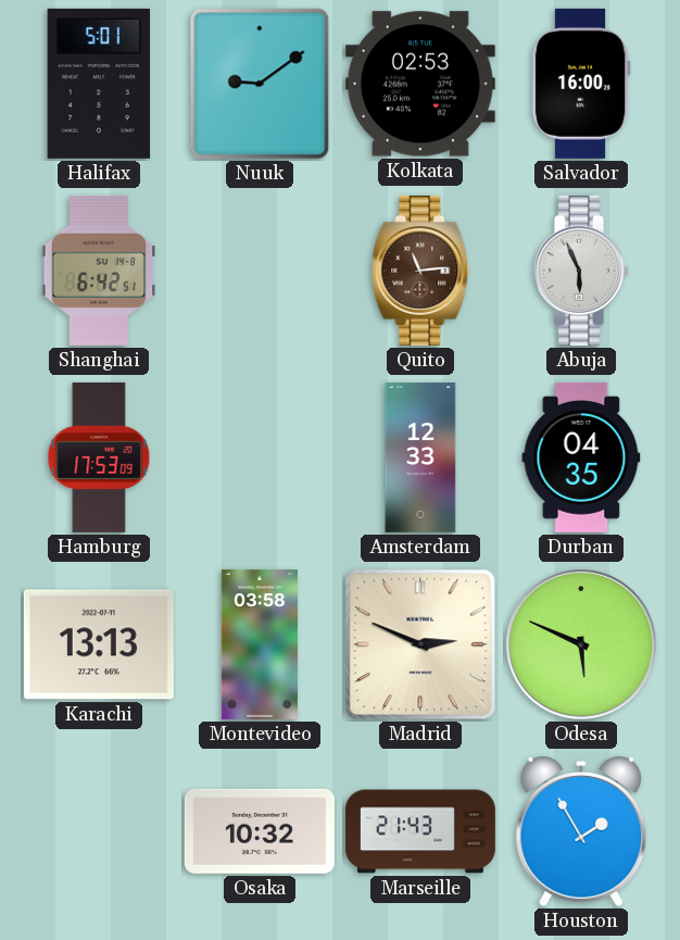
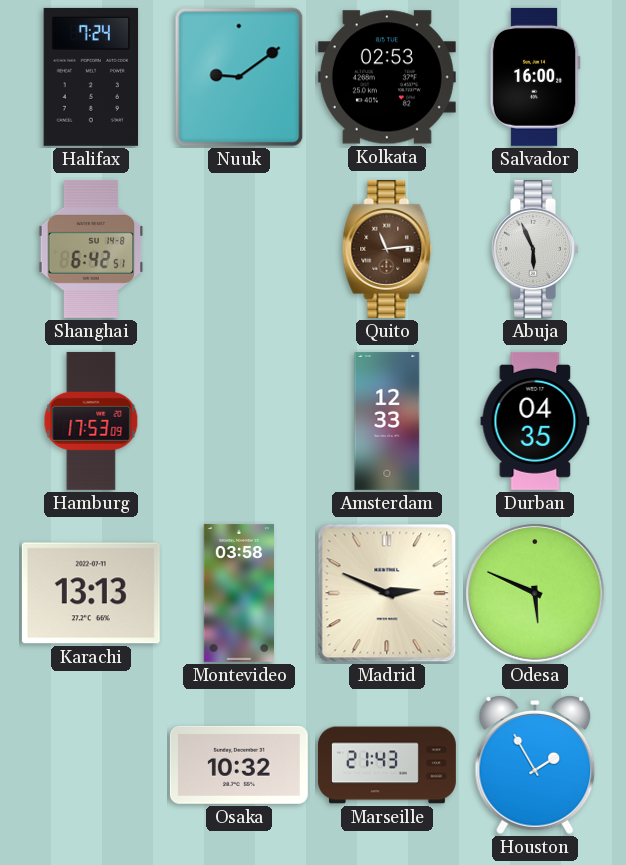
Halifax: 5:01 -> 7:24 (91, 77)
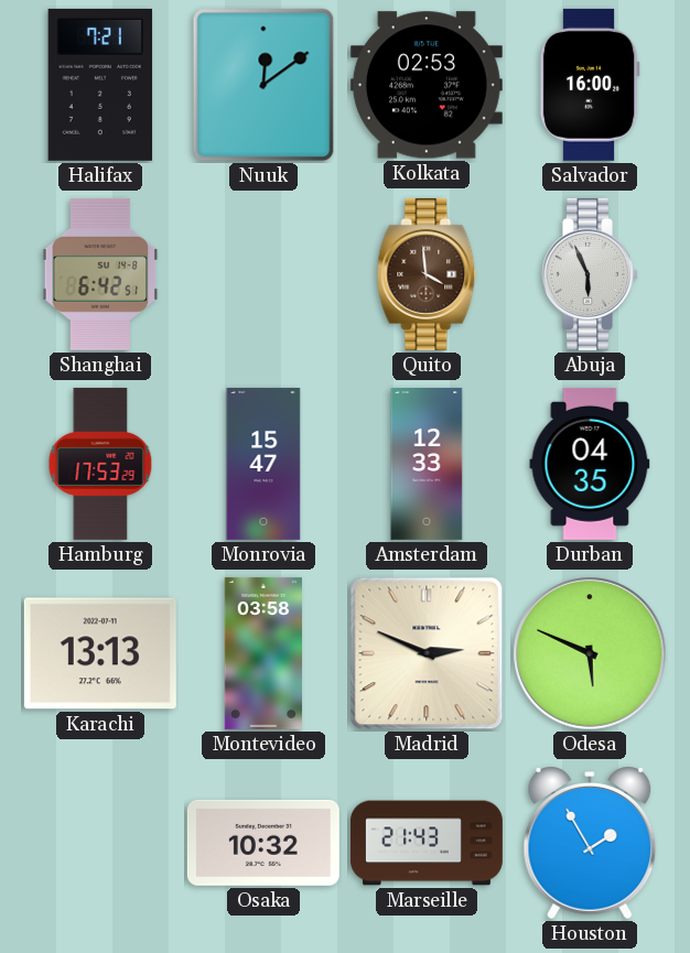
Halifax: 7:24 -> 7:21 (100, 85)
Nuuk: 9:09 -> 12:09 (263, 85)
Quito: 11:14 -> 3:59 (427, 274)
Hamburg: 17:53:09 -> 17:53:29 (100, 464)
Monrovia: none -> 15:47 (263, 464)
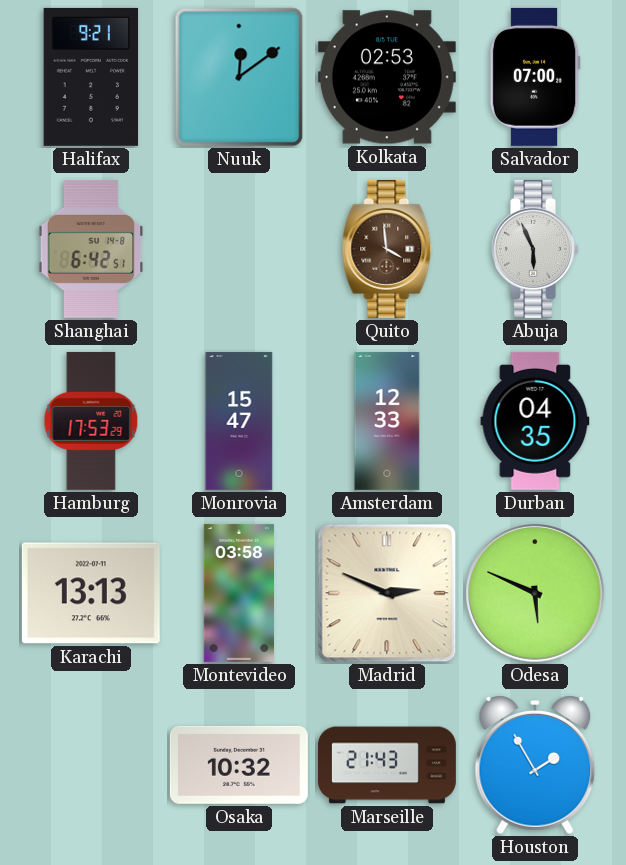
Halifax: 7:21 -> 9:21 (91, 77)
Salvador: 16:00 -> 07:00 (535, 77)
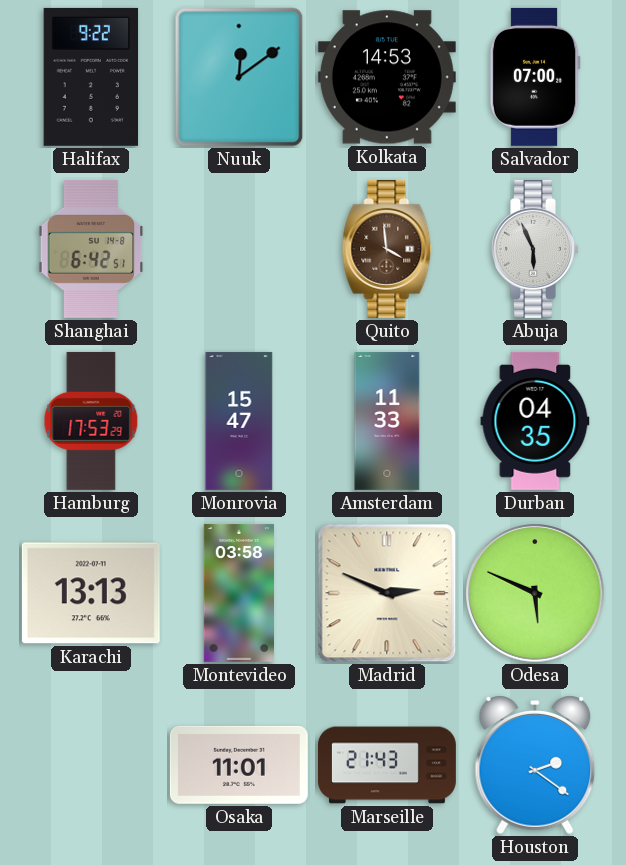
Halifax: 9:21 -> 9:22 (91, 77)
Kolkata: 02:53 -> 14:53 (387, 77)
Amsterdam: 12:33 -> 11:33 (387, 421)
Osaka: 10:32 -> 11:01 (239, 765)
Houston: 1:55 -> 2:21 (535, 765)
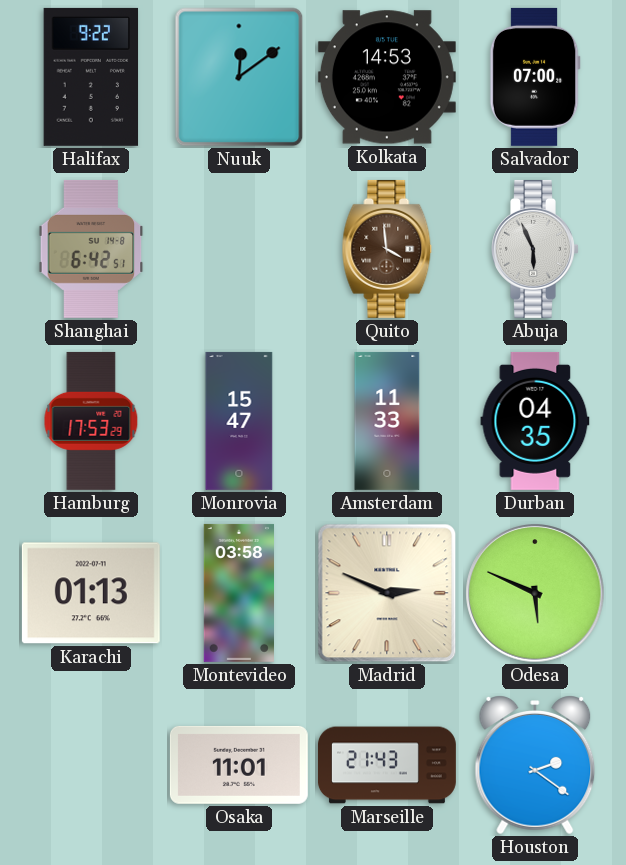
Karachi: 13:13 -> 01:13 (91, 593)
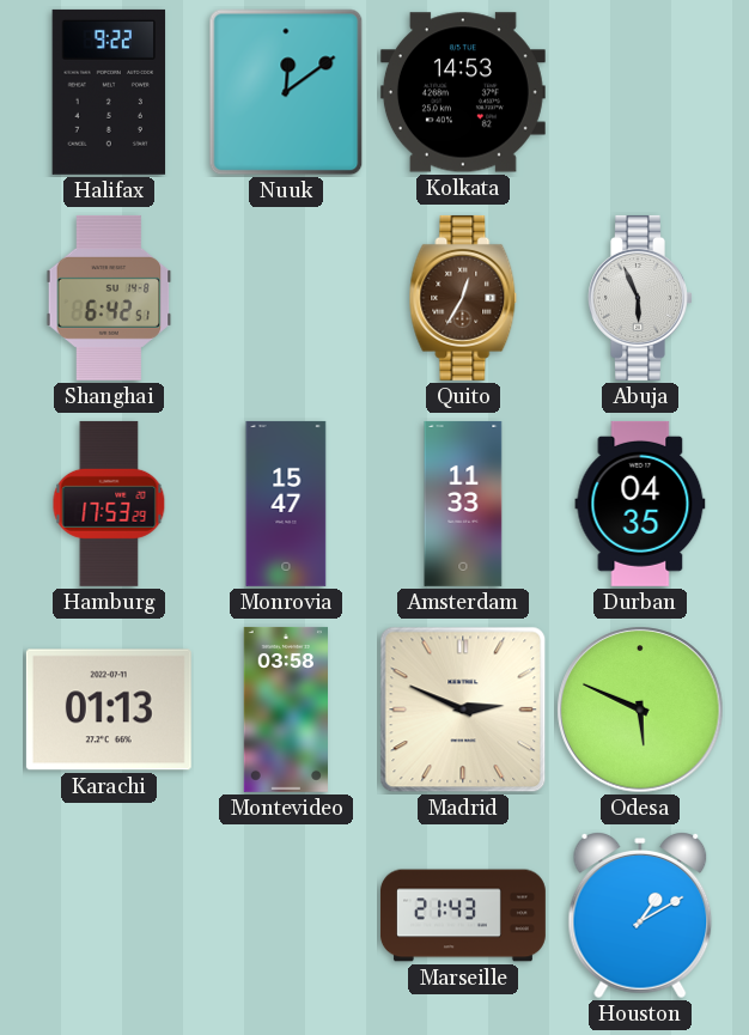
Salvador: 07:00 -> none (535, 77)
Quito: 3:59 -> 12:35 (463, 298)
Osaka: 11:01 -> none (239, 765)
Houston: 2:21 -> 1:10 (640, 915)
